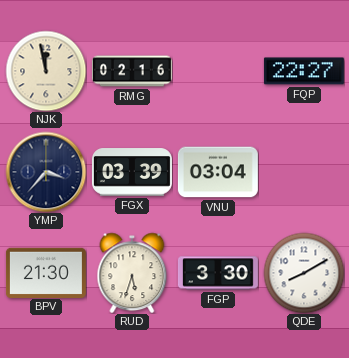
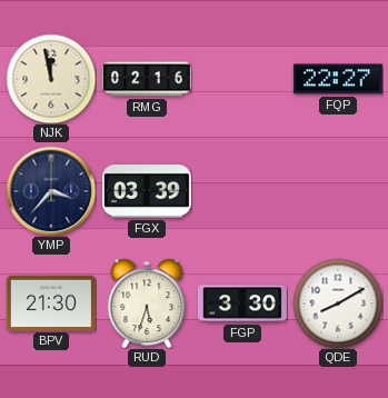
VNU: 03:04 -> none (218, 172)
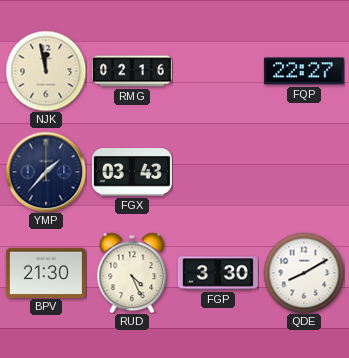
YMP: 3:37 -> 1:37 (46, 172)
FGX: 03:39 -> 03:43 (132, 172)
RUD: 5:33 -> 4:26 (132, 273)
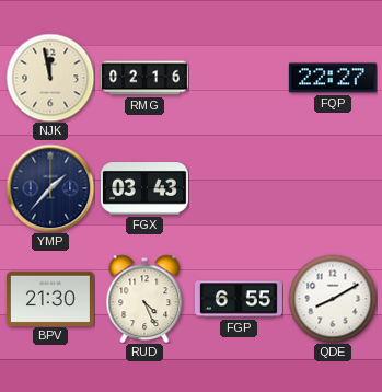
FGP: 3:30 -> 6:55 (239, 299)
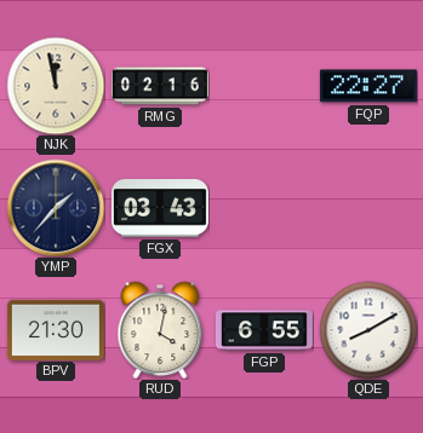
RUD: 4:26 -> 4:02 (160, 330)
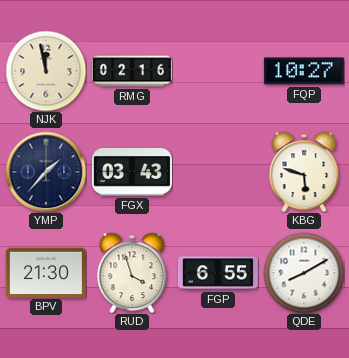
FQP: 22:27 -> 10:27 (304, 71)
KBG: none -> 5:48 (304, 172)
RUD: 4:02 -> 3:57 (132, 273)
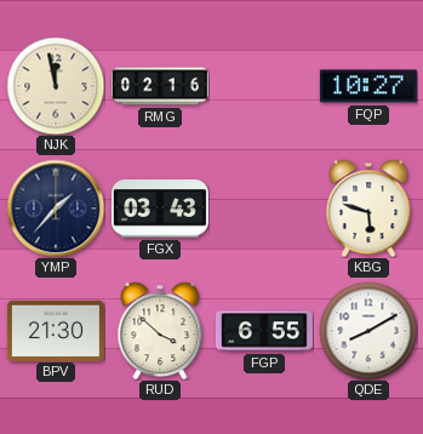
RUD: 3:57 -> 3:52 (160, 331)
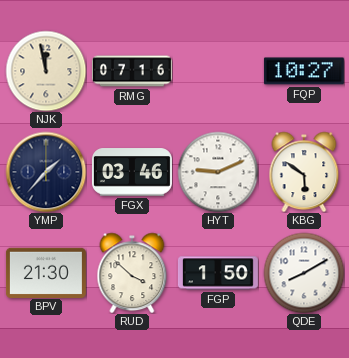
RMG: 02:16 -> 07:16 (132, 71)
FGX: 03:43 -> 03:46 (132, 172)
HYT: none -> 9:11 (218, 172)
KBG: 5:48 -> 5:51 (304, 172)
FGP: 6:55 -> 1:50 (218, 273)
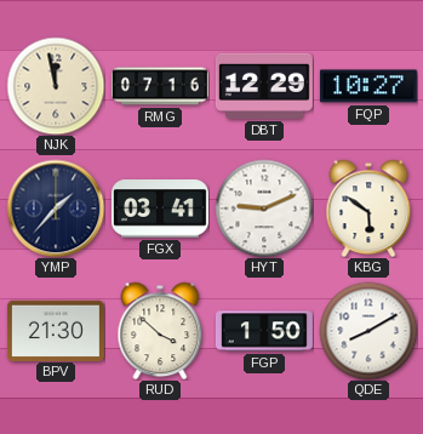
DBT: none -> 12:29 (264, 86)
FGX: 03:46 -> 03:41 (160, 209)
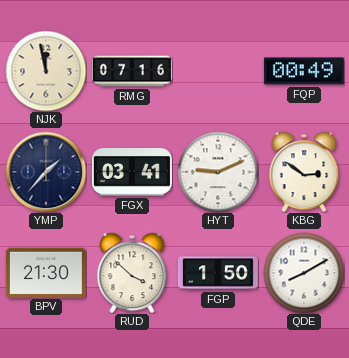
DBT: 12:29 -> none (264, 86)
FQP: 10:27 -> 00:49 (304, 71)
KBG: 5:51 -> 2:51 (304, 172)
